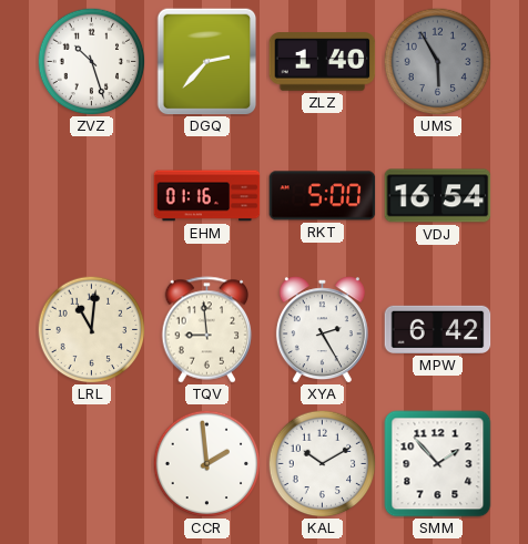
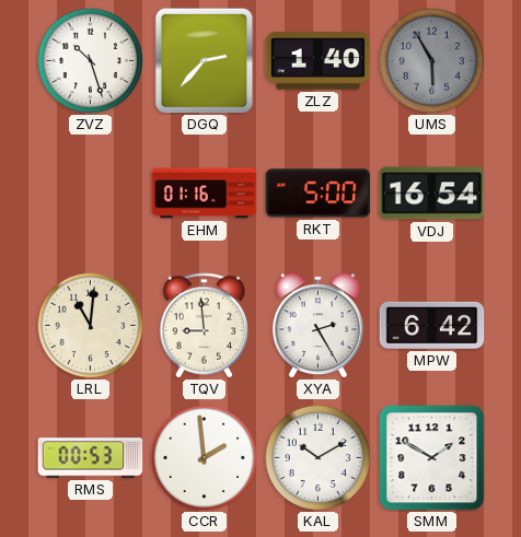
RMS: none -> 00:53 (91, 458)
SMM: 1:53 -> 1:50 (432, 458)
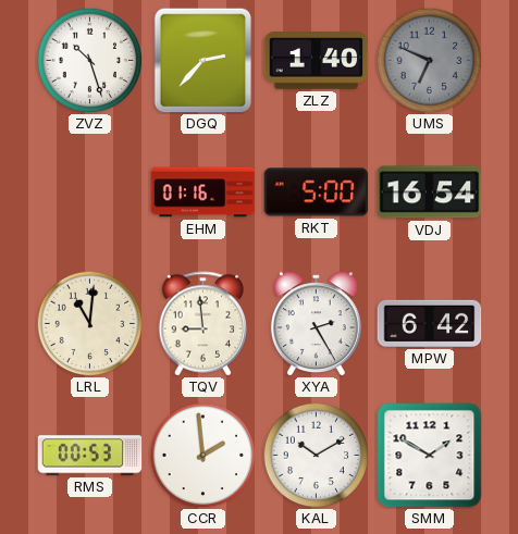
UMS: 5:55 -> 6:49 (429, 60)
